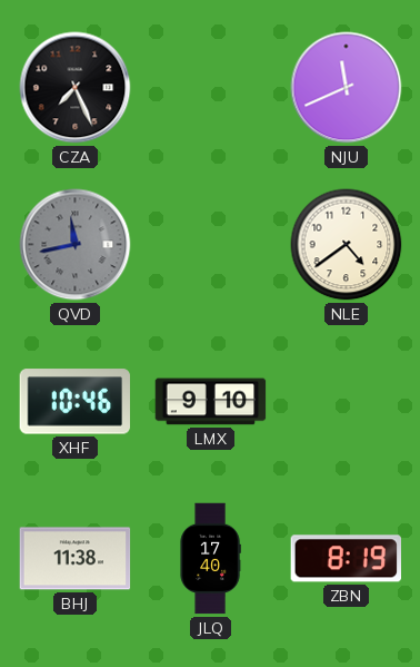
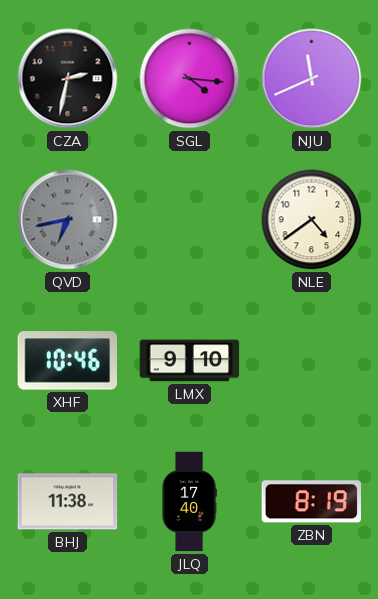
CZA: 7:26 -> 2:32 (68, 79)
SGL: none -> 4:16 (190, 79)
QVD: 11:43 -> 6:43 (68, 220)
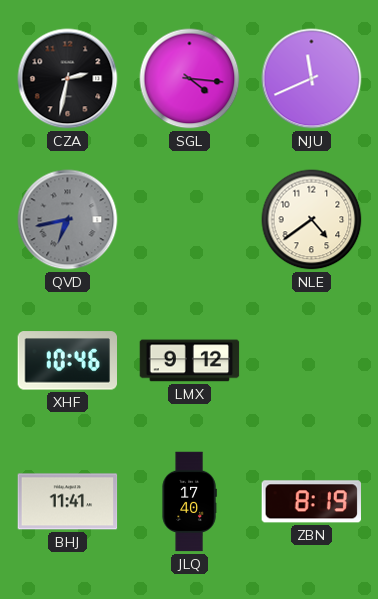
LMX: 9:10 -> 9:12 (190, 361)
BHJ: 11:38 -> 11:41 (68, 502)
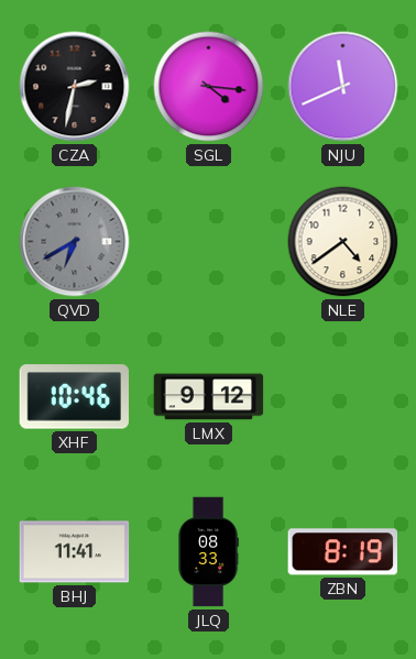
QVD: 6:43 -> 6:40 (75, 242)
JLQ: 17:40 -> 08:33 (208, 552)
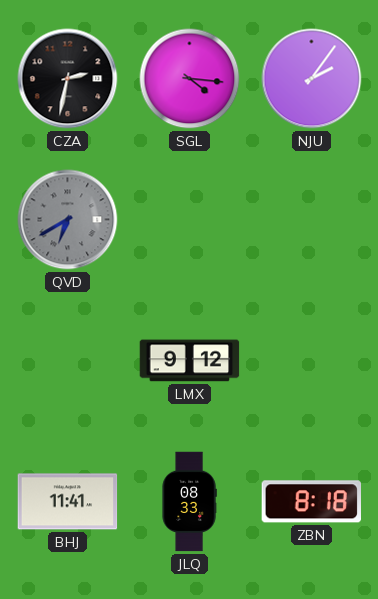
NJU: 11:41 -> 2:06 (312, 79)
NLE: 4:39 -> none (343, 242)
XHF: 10:46 -> none (75, 397)
ZBN: 8:19 -> 8:18 (311, 502)
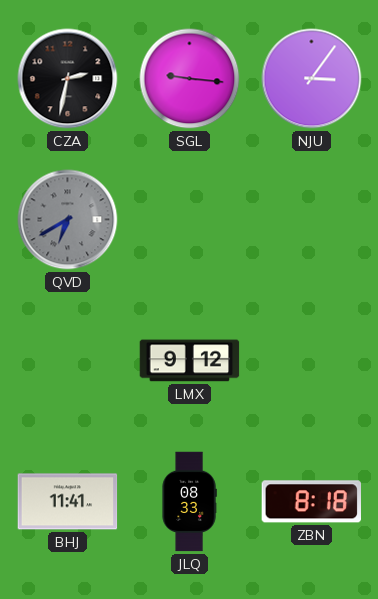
SGL: 4:16 -> 9:16 (190, 79)
NJU: 2:06 -> 3:06 (312, 79)
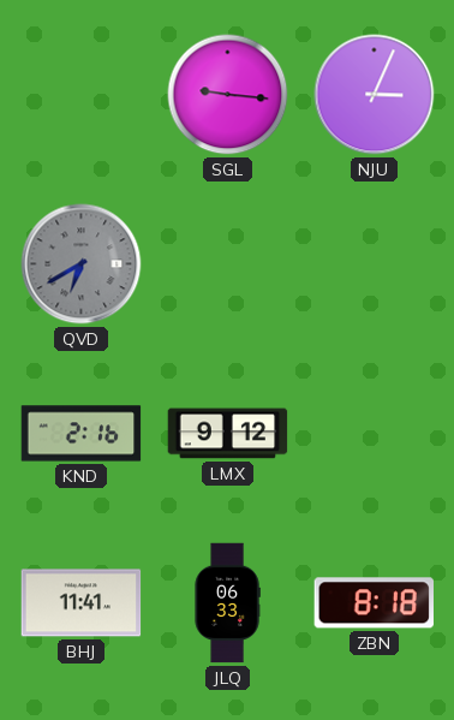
CZA: 2:32 -> none (68, 79)
NJU: 3:06 -> 3:04 (375, 95)
KND: none -> 2:16 (82, 434)
JLQ: 08:33 -> 06:33 (227, 603)
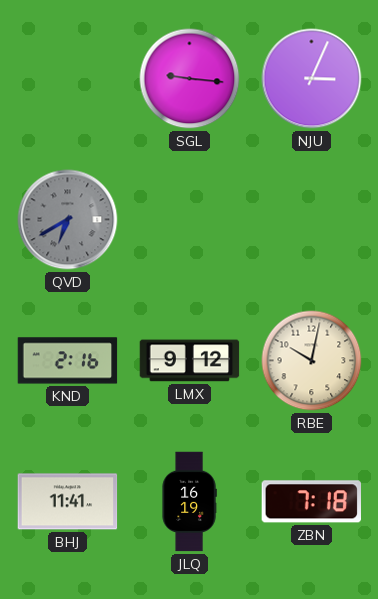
RBE: none -> 10:02 (312, 361)
JLQ: 06:33 -> 16:19 (189, 502)
ZBN: 8:18 -> 7:18 (311, 502)
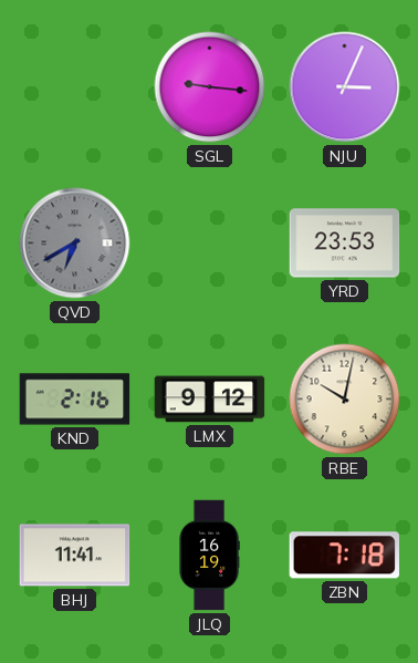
YRD: none -> 23:53 (345, 244)
